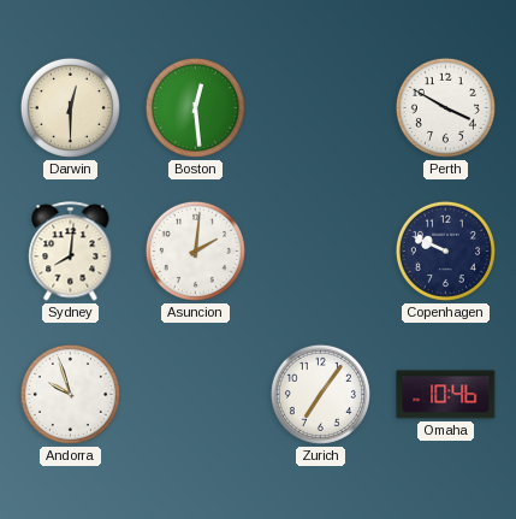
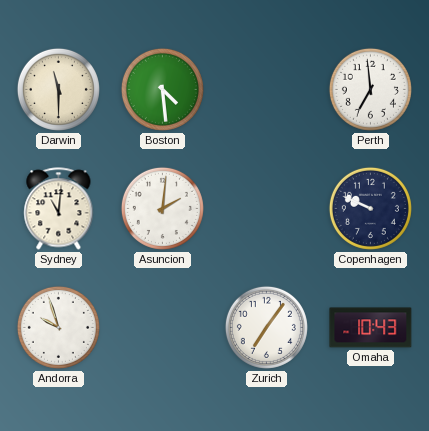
Darwin: 12:30 -> 11:30 (58, 89)
Boston: 12:29 -> 4:29 (162, 89)
Perth: 3:50 -> 6:59 (370, 89)
Sydney: 8:01 -> 11:01 (59, 209)
Omaha: 10:46 -> 10:43 (371, 328)
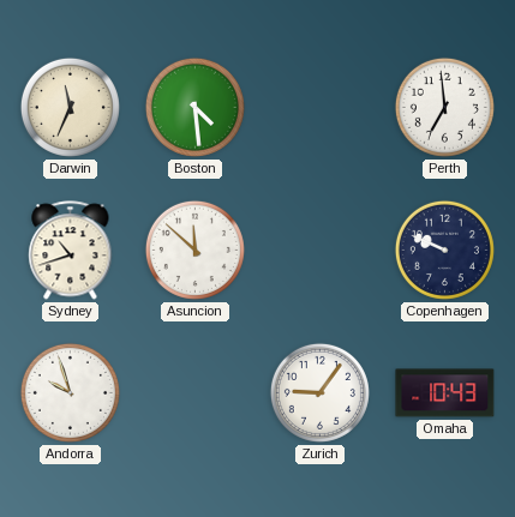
Darwin: 11:30 -> 11:34 (70, 107)
Sydney: 11:01 -> 10:42 (71, 251)
Asuncion: 2:01 -> 11:52 (194, 250)
Zurich: 7:06 -> 9:06 (319, 392)
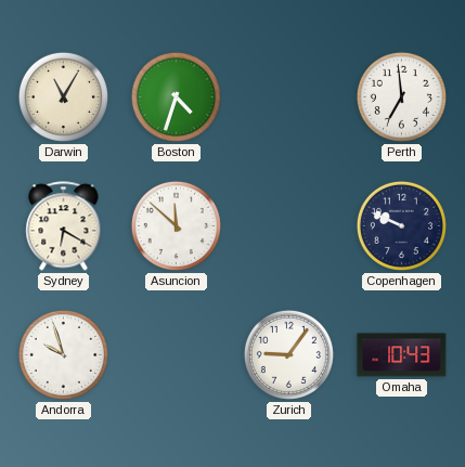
Darwin: 11:34 -> 11:05 (63, 96)
Boston: 4:29 -> 4:33 (176, 96)
Sydney: 10:42 -> 6:20 (64, 226)
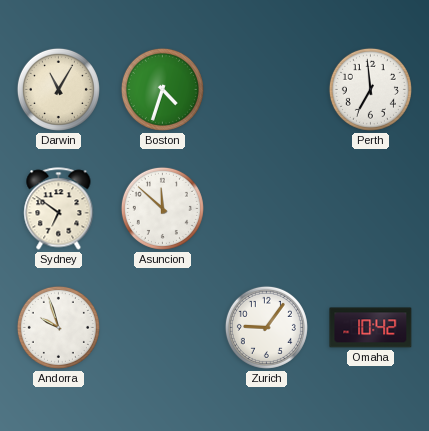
Sydney: 6:20 -> 6:51 (59, 209)
Copenhagen: 9:49 -> none (401, 225)
Omaha: 10:43 -> 10:42 (371, 328)
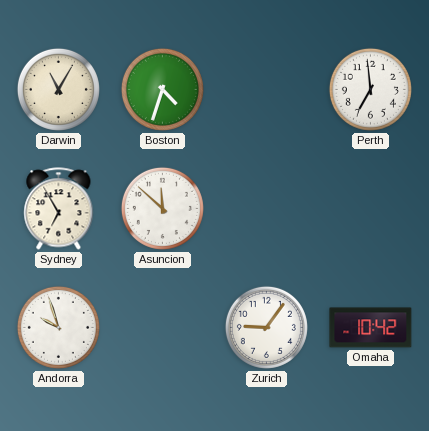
Sydney: 6:51 -> 6:55 (59, 209)
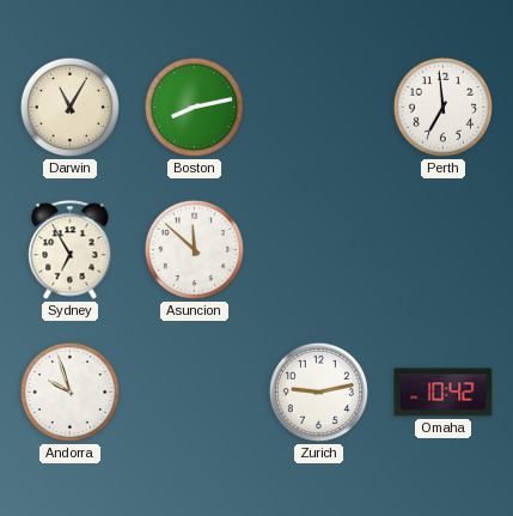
Boston: 4:33 -> 8:13 (194, 107)
Zurich: 9:06 -> 9:13 (318, 391)
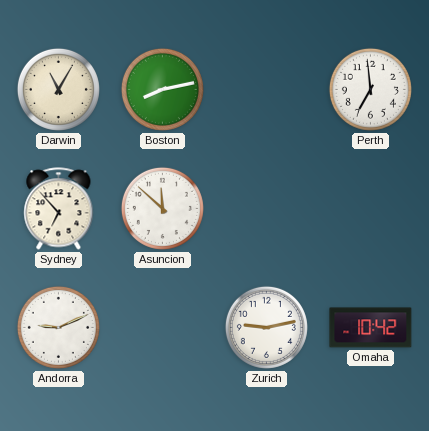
Sydney: 6:55 -> 6:53 (59, 209)
Andorra: 9:57 -> 9:11 (58, 327)
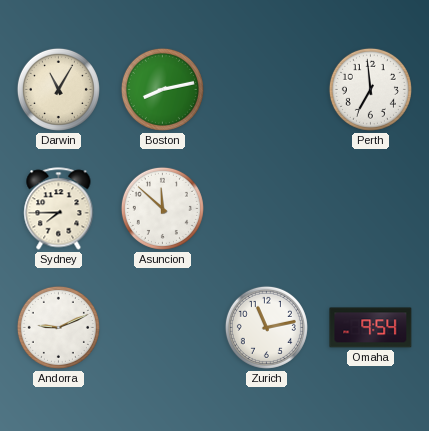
Sydney: 6:53 -> 7:45 (59, 209)
Zurich: 9:13 -> 11:13 (266, 327)
Omaha: 10:42 -> 9:54 (371, 328)
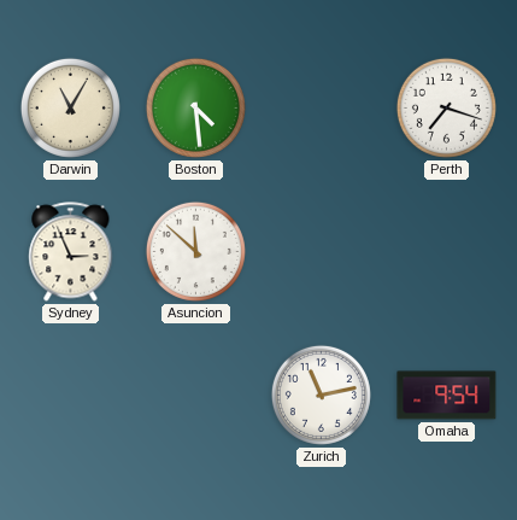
Boston: 8:13 -> 4:29 (195, 107)
Perth: 6:59 -> 7:18 (446, 107)
Sydney: 7:45 -> 2:56 (71, 252)
Andorra: 9:11 -> none (58, 327)
